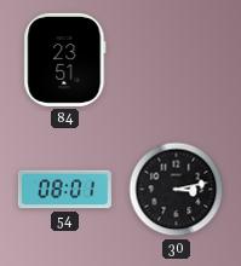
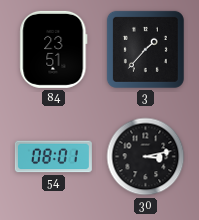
3: none -> 1:37 (145, 49)
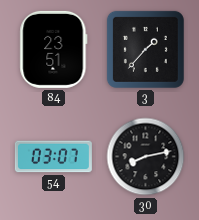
54: 08:01 -> 03:07 (53, 157)
30: 3:13 -> 8:13 (146, 157)
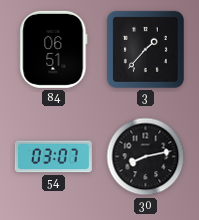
84: 23:51 -> 06:51 (54, 49)
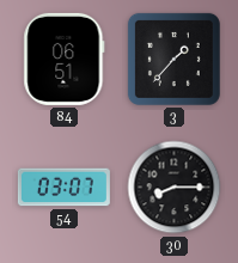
30: 8:13 -> 8:15 (175, 188)
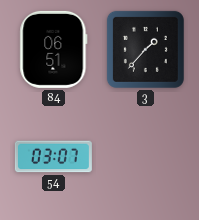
30: 8:15 -> none (175, 188)
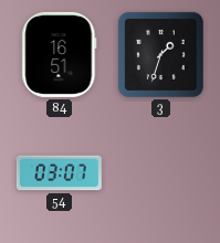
84: 06:51 -> 16:51 (60, 54)
3: 1:37 -> 1:33 (160, 54)
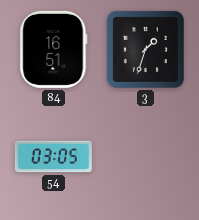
54: 03:07 -> 03:05 (53, 157)
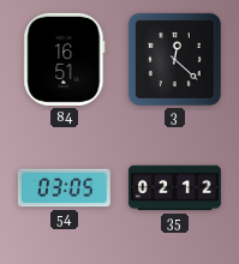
3: 1:33 -> 12:22 (174, 59)
35: none -> 02:12 (174, 188)
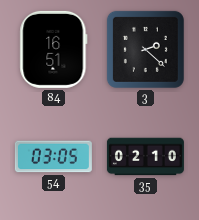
3: 12:22 -> 2:22 (145, 49)
35: 02:12 -> 02:10 (145, 157)
